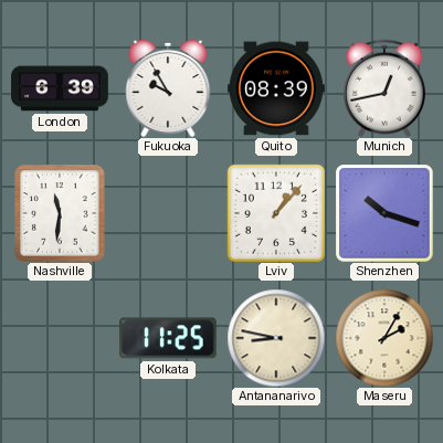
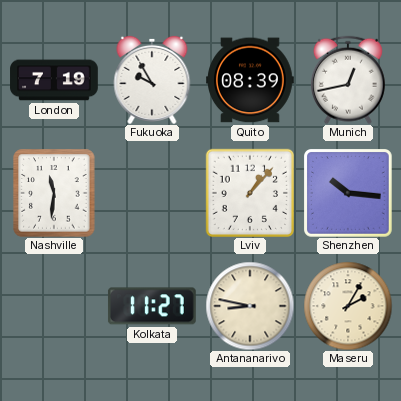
London: 6:39 -> 7:19 (54, 80)
Shenzhen: 10:18 -> 10:16 (348, 193)
Kolkata: 11:25 -> 11:27 (152, 306)
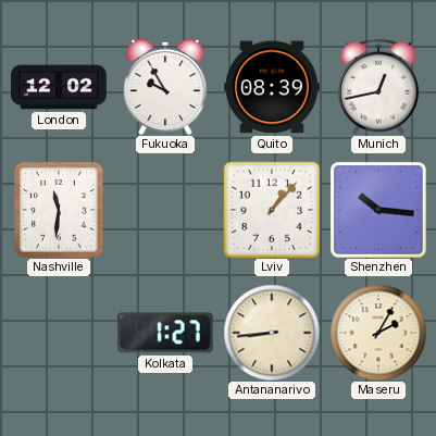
London: 7:19 -> 12:02 (59, 87)
Kolkata: 11:27 -> 1:27 (165, 333)
Antananarivo: 8:47 -> 8:44 (272, 333)
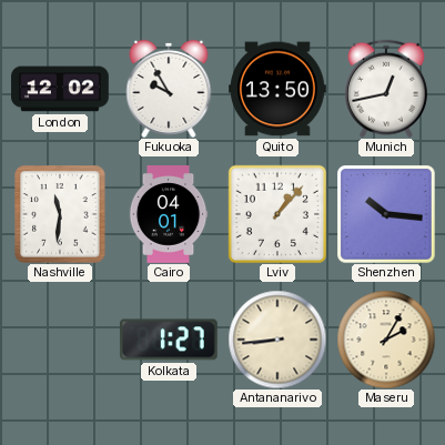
Quito: 08:39 -> 13:50 (279, 89)
Cairo: none -> 04:01 (169, 214)
